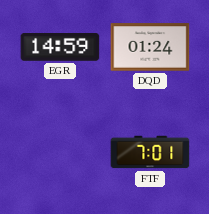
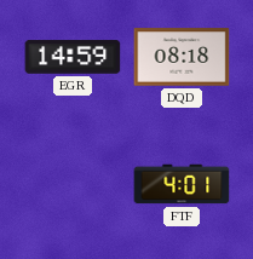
DQD: 01:24 -> 08:18 (182, 57)
FTF: 7:01 -> 4:01 (182, 184)
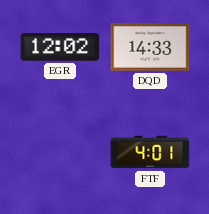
EGR: 14:59 -> 12:02 (60, 48)
DQD: 08:18 -> 14:33 (150, 47)
